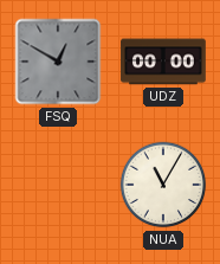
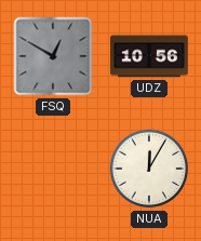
UDZ: 00:00 -> 10:56 (149, 56)
NUA: 11:05 -> 12:05 (149, 169)
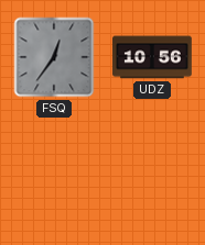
FSQ: 12:50 -> 12:36 (54, 57)
NUA: 12:05 -> none (149, 169)
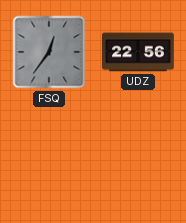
UDZ: 10:56 -> 22:56 (138, 52)
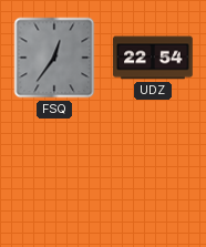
UDZ: 22:56 -> 22:54 (153, 58)
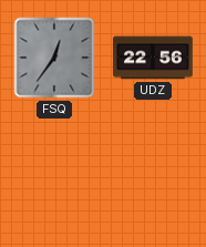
UDZ: 22:54 -> 22:56 (153, 58)
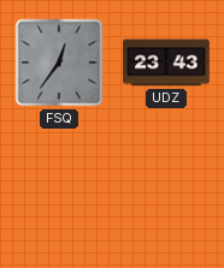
UDZ: 22:56 -> 23:43 (166, 62)
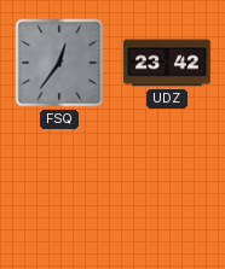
UDZ: 23:43 -> 23:42 (167, 63)
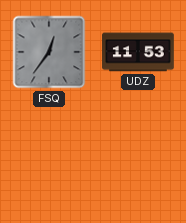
UDZ: 23:42 -> 11:53 (138, 52)
